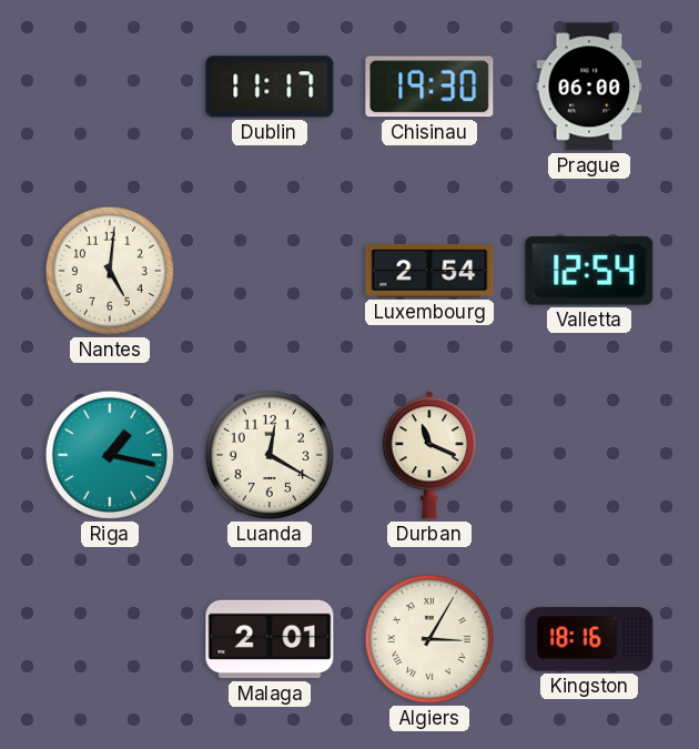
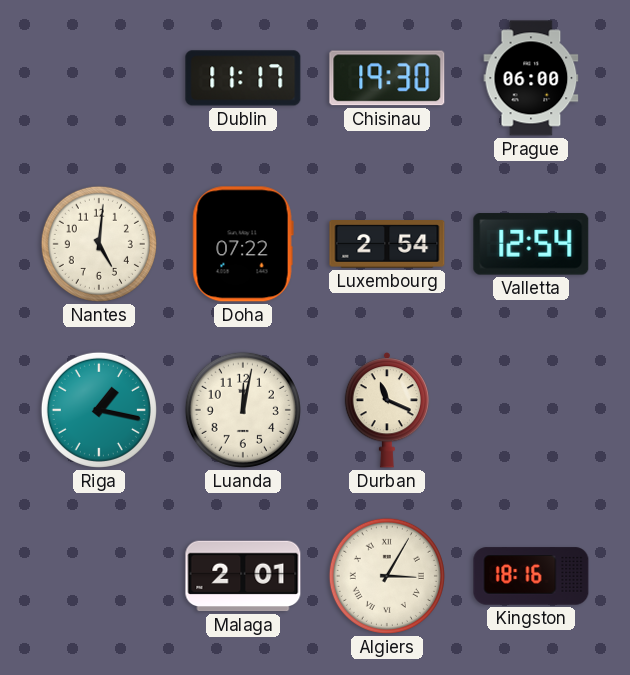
Doha: none -> 07:22 (243, 244)
Luanda: 12:20 -> 12:02 (243, 410)
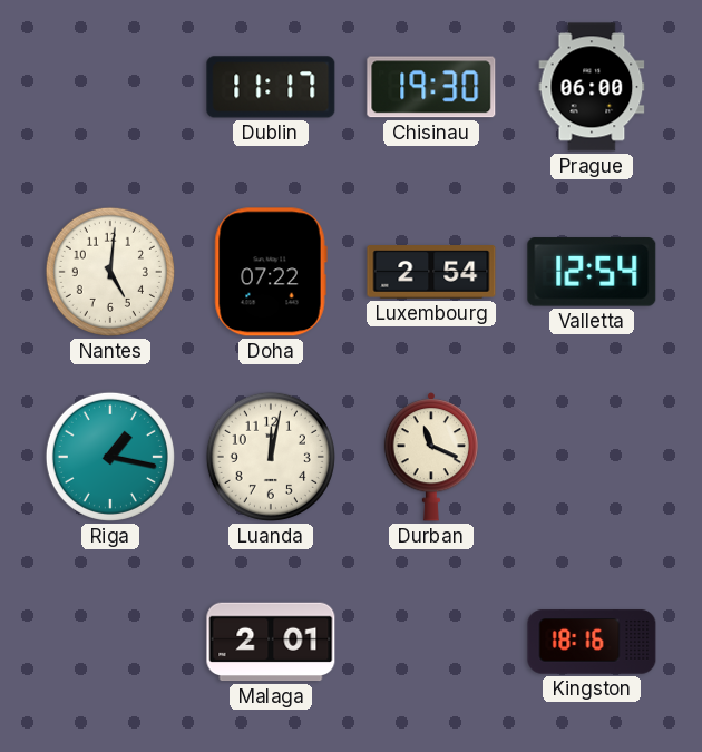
Algiers: 3:05 -> none (387, 576)
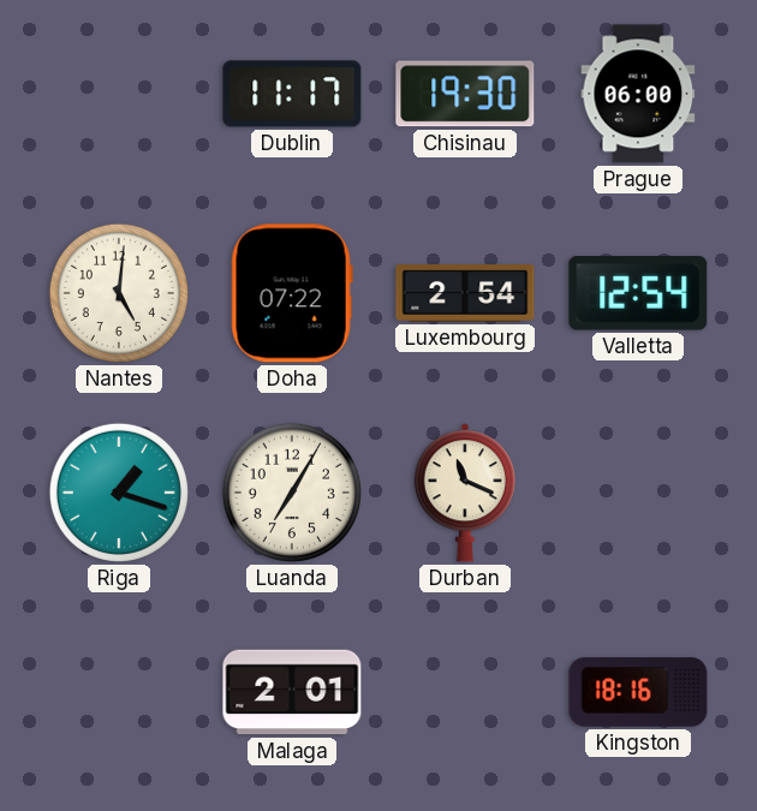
Riga: 1:17 -> 1:18 (119, 493)
Luanda: 12:02 -> 7:05 (292, 493)
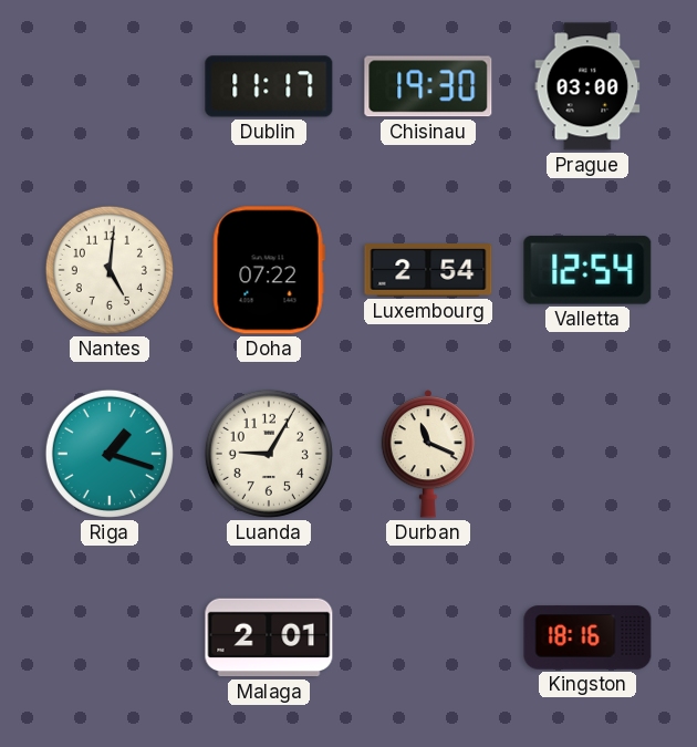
Prague: 06:00 -> 03:00 (587, 86)
Luanda: 7:05 -> 9:05 (269, 454)
